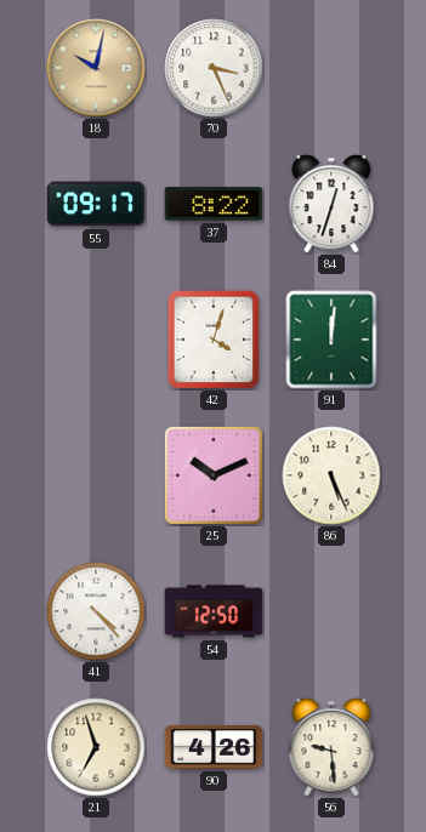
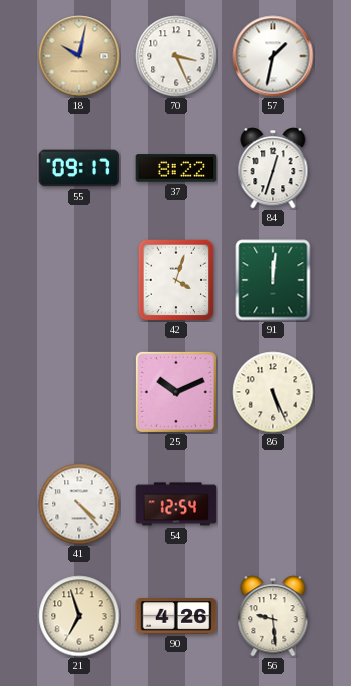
57: none -> 1:32 (273, 56)
54: 12:50 -> 12:54 (176, 504)
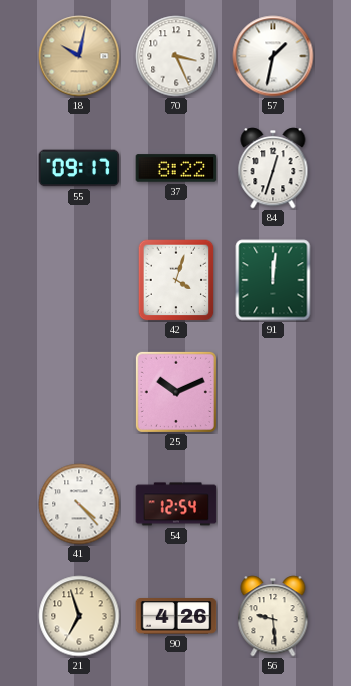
86: 5:26 -> none (273, 392)
